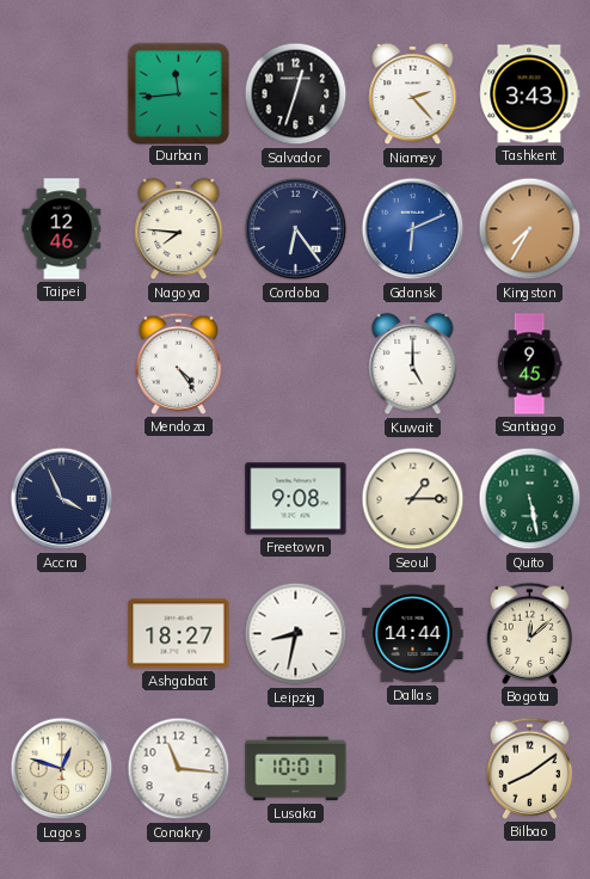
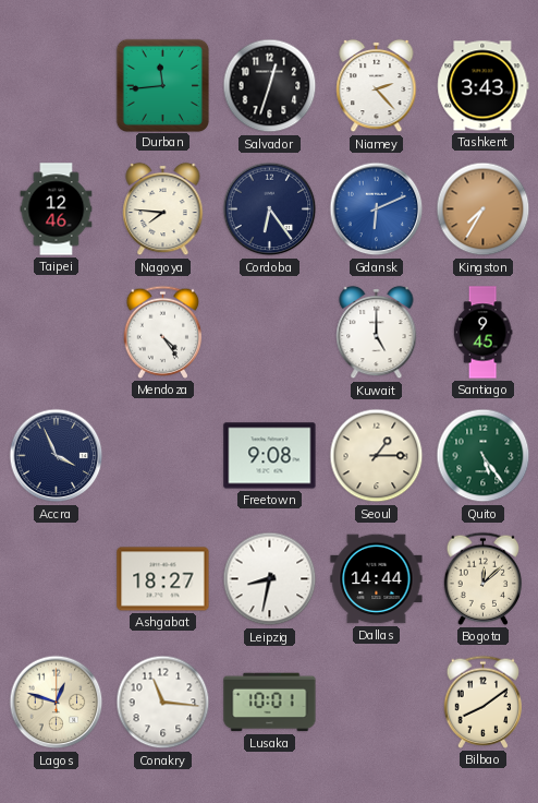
Quito: 5:28 -> 5:24 (484, 456)
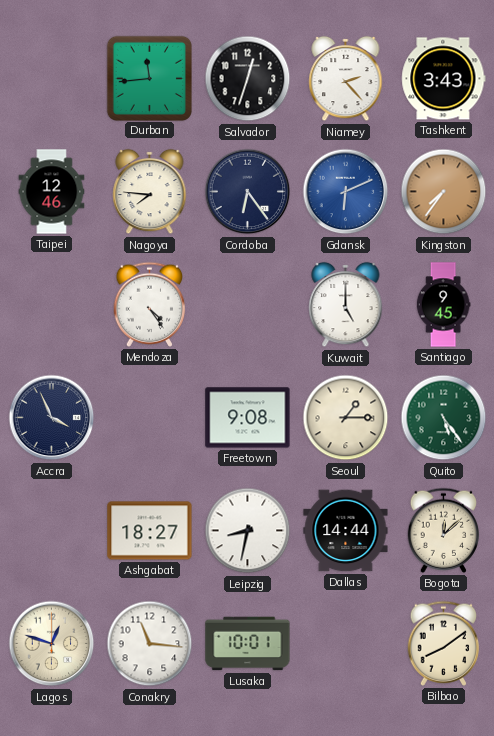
Kingston: 7:35 -> 7:36 (444, 192)
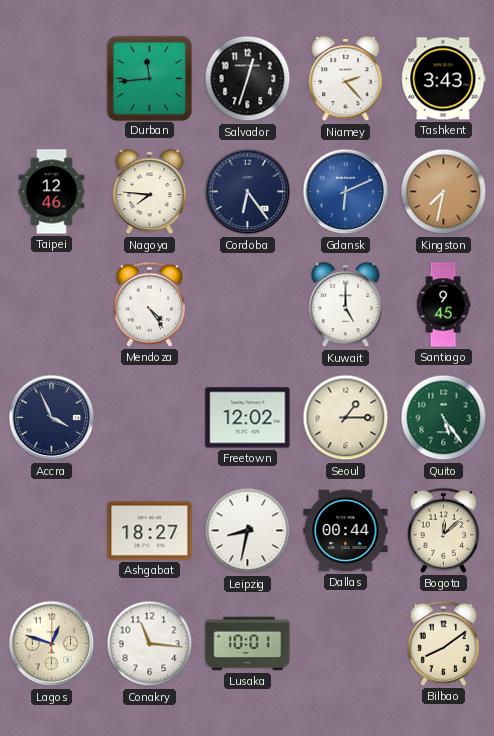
Kingston: 7:36 -> 7:32 (444, 192)
Freetown: 9:08 -> 12:02 (248, 418)
Dallas: 14:44 -> 00:44 (346, 531)
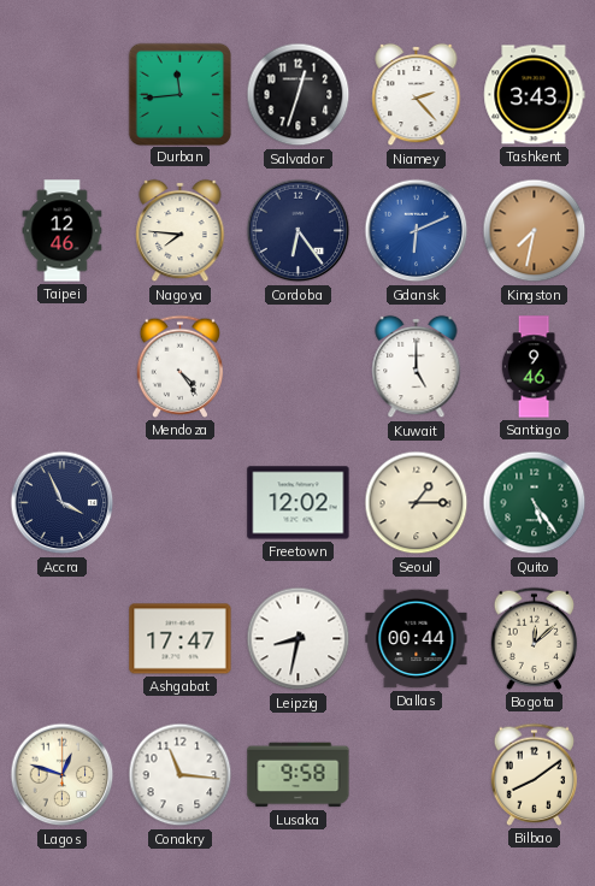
Santiago: 9:45 -> 9:46 (534, 367)
Ashgabat: 18:27 -> 17:47 (181, 639)
Lusaka: 10:01 -> 9:58 (299, 775)
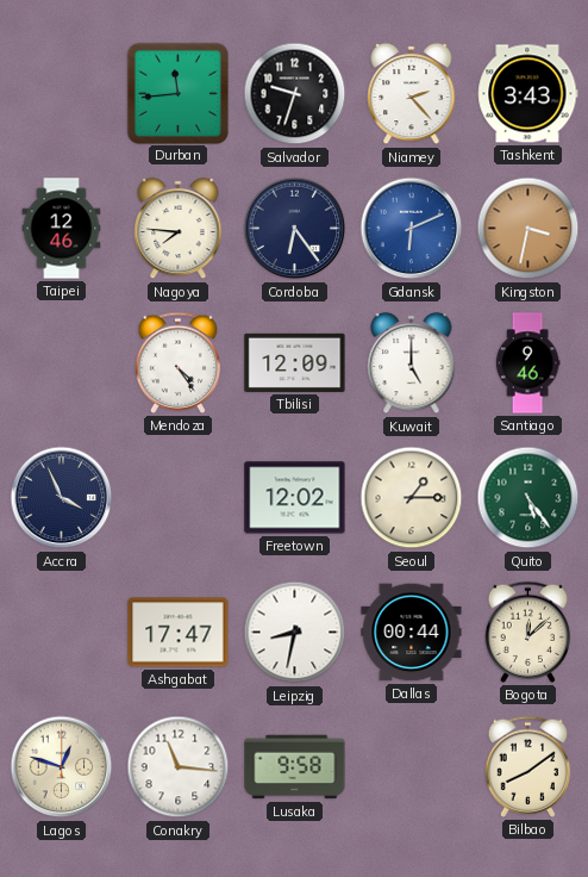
Salvador: 12:33 -> 9:33 (295, 94)
Kingston: 7:32 -> 3:32 (528, 229)
Tbilisi: none -> 12:09 (295, 362)
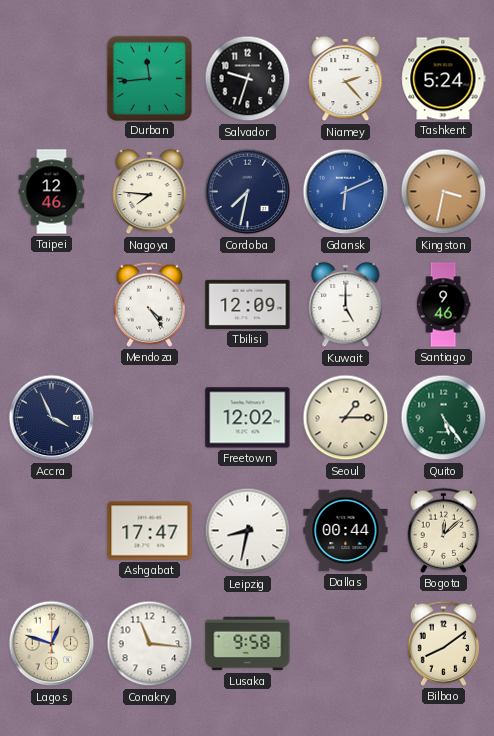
Tashkent: 3:43 -> 5:24 (444, 79)
Cordoba: 6:24 -> 7:32 (248, 192)
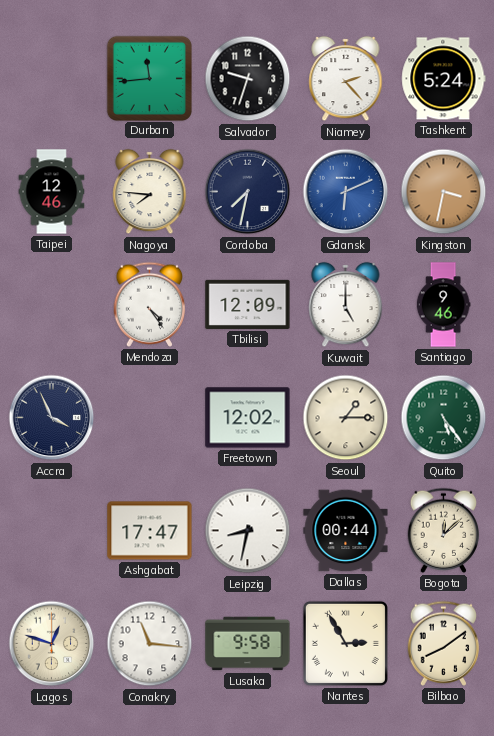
Nantes: none -> 2:55 (345, 643)
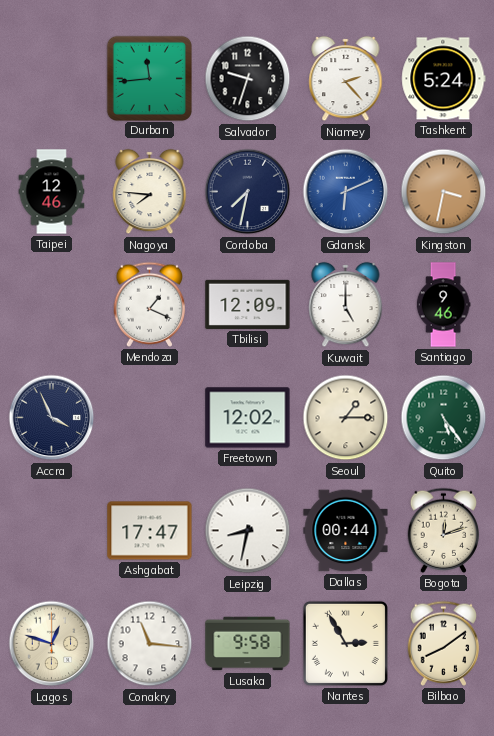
Mendoza: 4:24 -> 1:19 (150, 304)
Bogota: 12:08 -> 12:12 (444, 530)
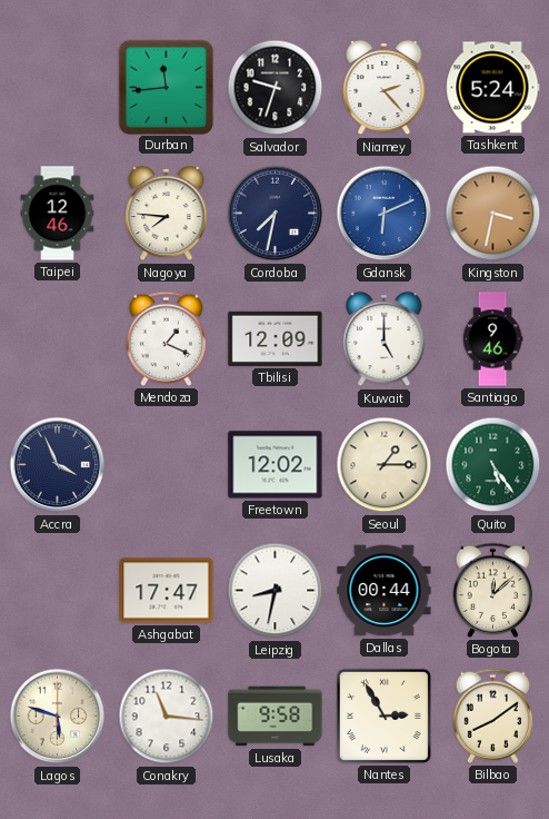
Bogota: 12:12 -> 12:08 (493, 590)
Lagos: 12:48 -> 5:48 (58, 717)
